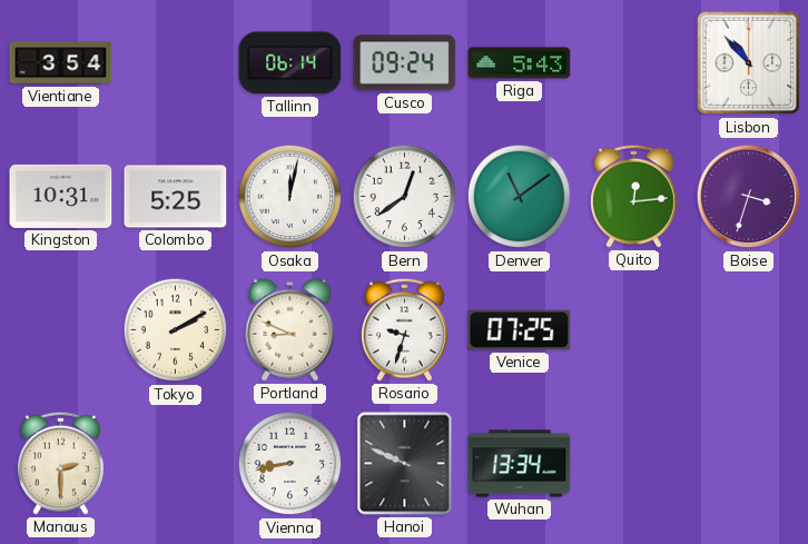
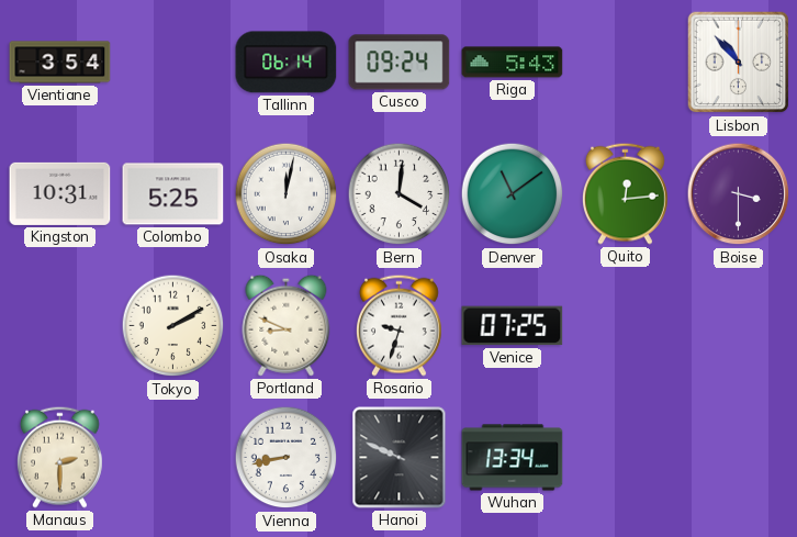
Bern: 12:39 -> 4:01 (400, 194)
Boise: 3:33 -> 3:30 (739, 194)
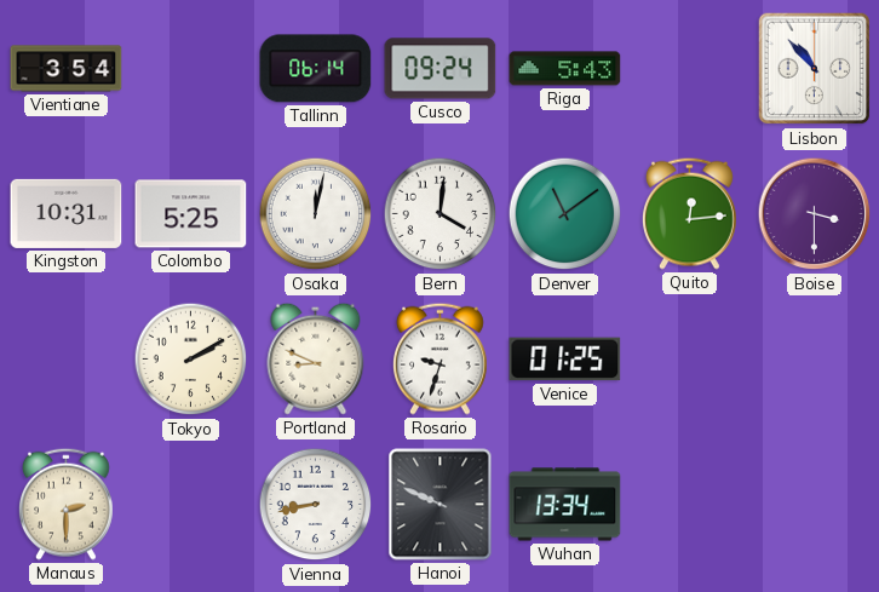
Venice: 07:25 -> 01:25 (565, 360)
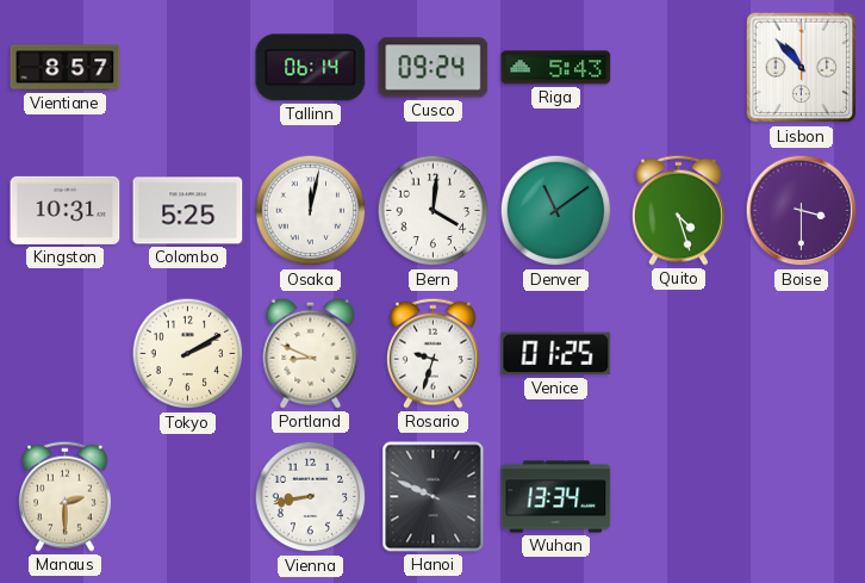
Vientiane: 3:54 -> 8:57 (66, 68)
Quito: 12:14 -> 4:27 (678, 210)
